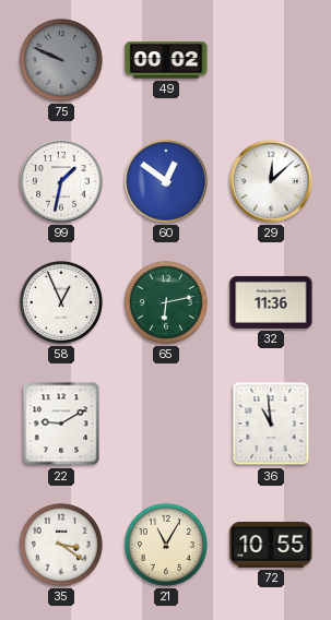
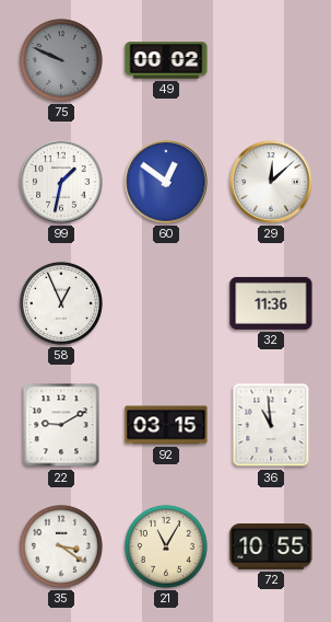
65: 6:13 -> none (166, 302)
92: none -> 03:15 (166, 425)
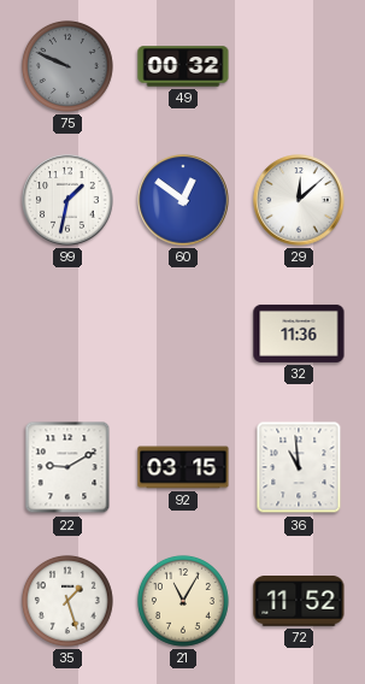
49: 00:02 -> 00:32 (183, 66)
58: 12:56 -> none (61, 303)
35: 3:21 -> 1:27 (67, 601)
72: 10:55 -> 11:52 (299, 602)
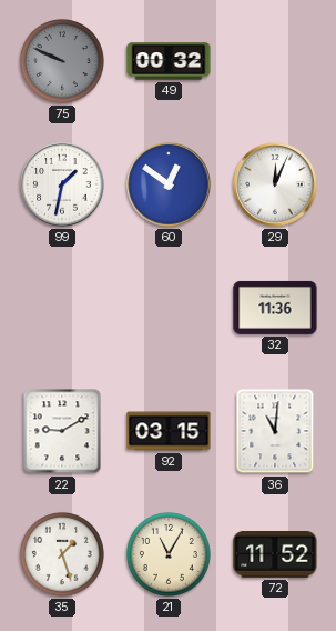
29: 12:08 -> 12:04 (275, 184)
36: 10:59 -> 11:01 (275, 431)
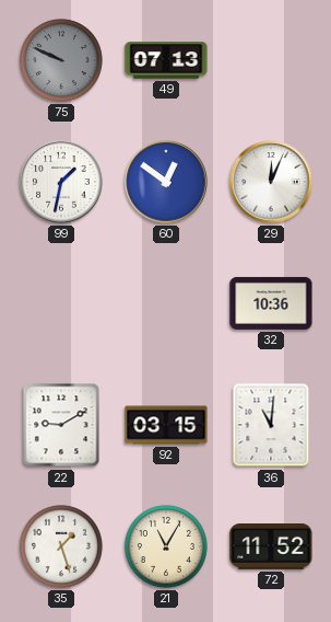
49: 00:32 -> 07:13 (166, 60)
32: 11:36 -> 10:36 (271, 303)
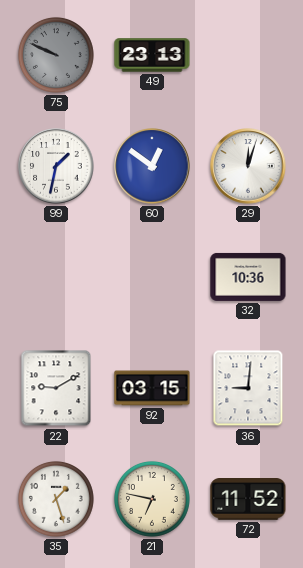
49: 07:13 -> 23:13 (152, 55)
29: 12:04 -> 12:03 (248, 166)
36: 11:01 -> 9:01 (248, 388)
21: 11:05 -> 6:47 (152, 499)
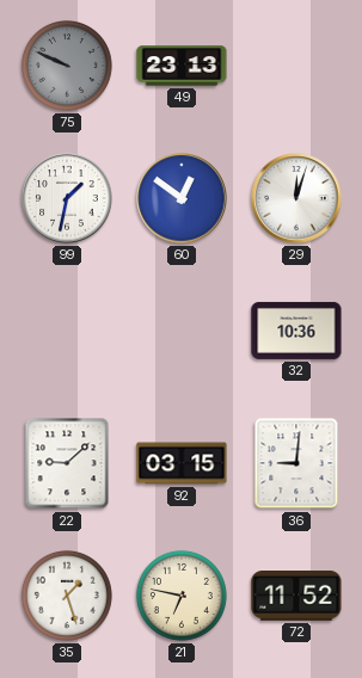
22: 9:10 -> 9:08 (67, 463)
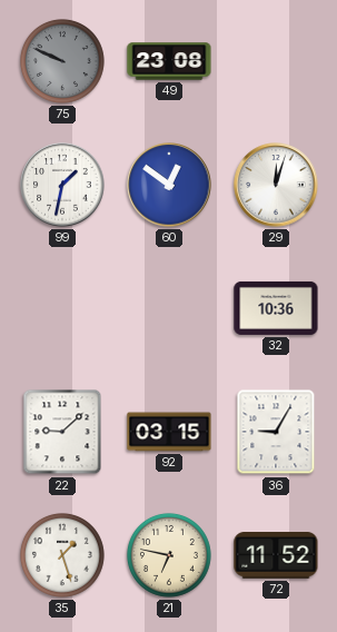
49: 23:13 -> 23:08 (169, 61)
36: 9:01 -> 9:05 (276, 432)
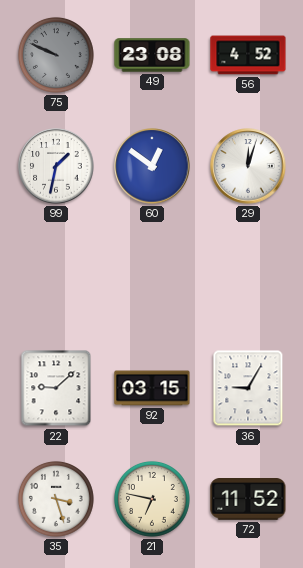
56: none -> 4:52 (248, 55)
32: 10:36 -> none (276, 308)
35: 1:27 -> 3:27 (56, 499)
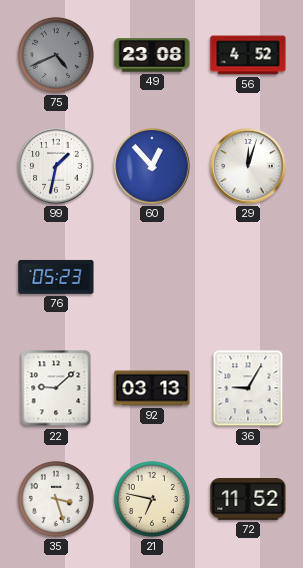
75: 9:49 -> 4:41 (56, 55)
60: 12:51 -> 12:53 (152, 166)
76: none -> 05:23 (56, 277)
92: 03:15 -> 03:13 (152, 388)
